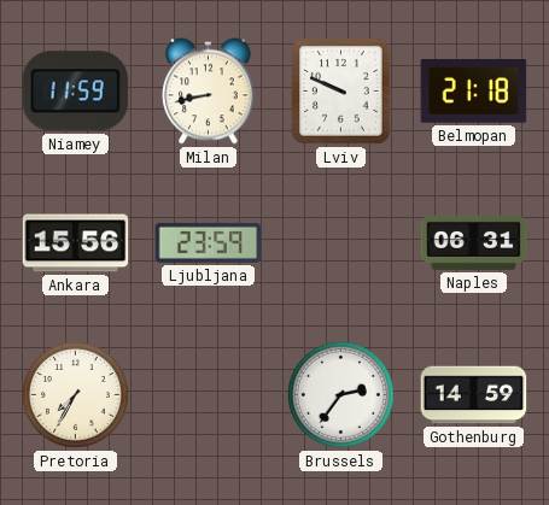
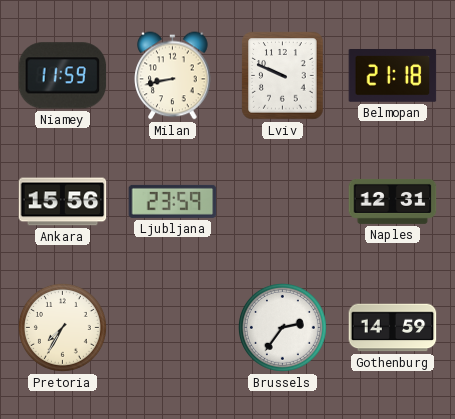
Naples: 06:31 -> 12:31 (393, 201)
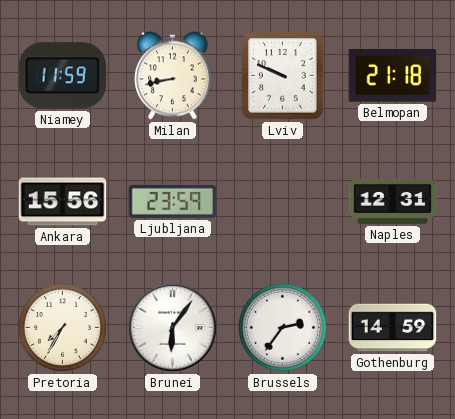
Brunei: none -> 6:06 (172, 327)
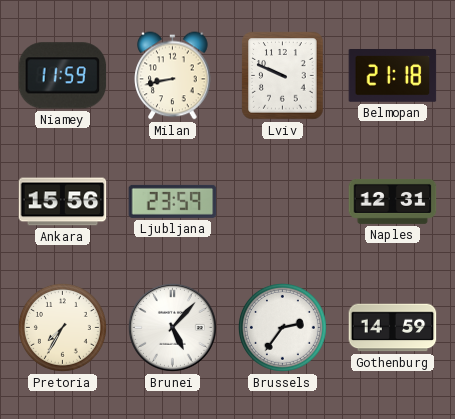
Brunei: 6:06 -> 5:07 (172, 327)
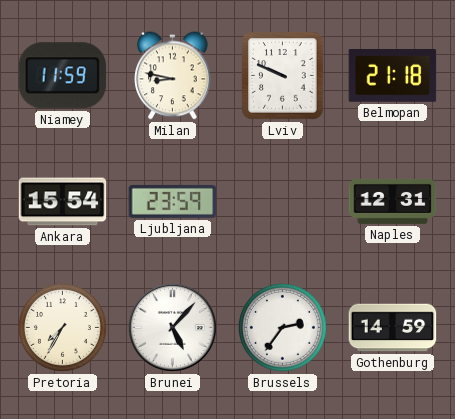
Milan: 8:43 -> 8:47 (173, 76)
Ankara: 15:56 -> 15:54 (63, 202)
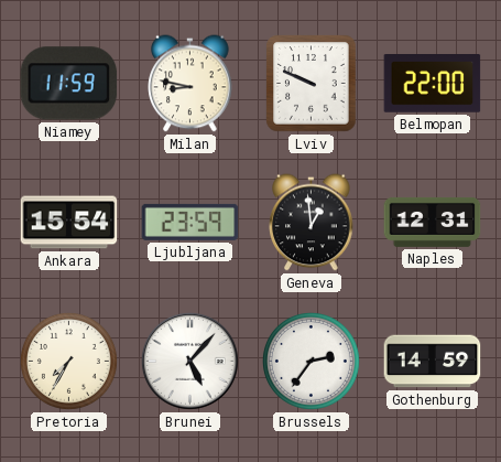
Belmopan: 21:18 -> 22:00 (433, 84)
Geneva: none -> 12:59 (312, 223)
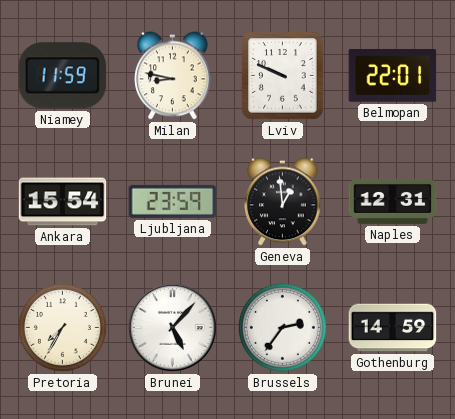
Belmopan: 22:00 -> 22:01 (393, 76)
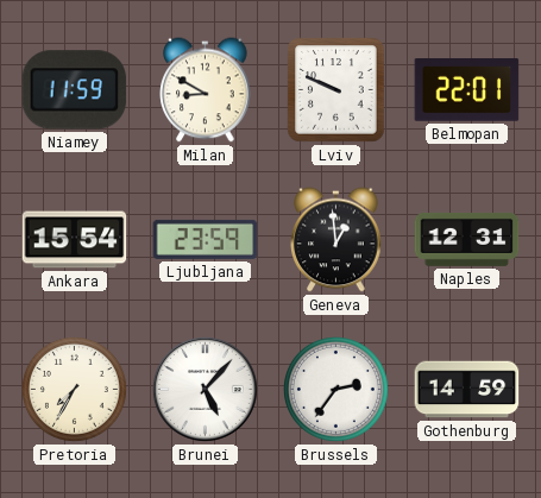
Milan: 8:47 -> 8:50 (206, 90)
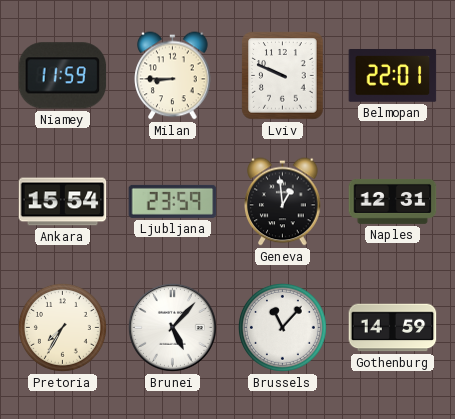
Milan: 8:50 -> 8:45 (173, 76)
Brussels: 2:36 -> 11:07 (282, 327)
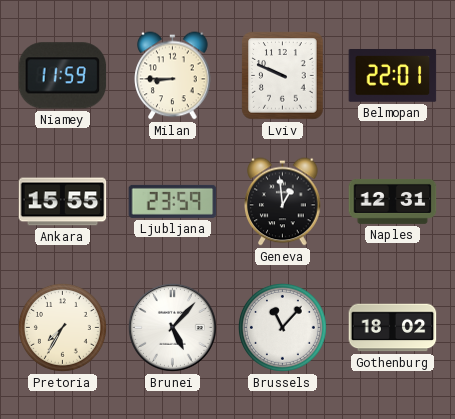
Ankara: 15:54 -> 15:55 (63, 202)
Gothenburg: 14:59 -> 18:02 (393, 328)
